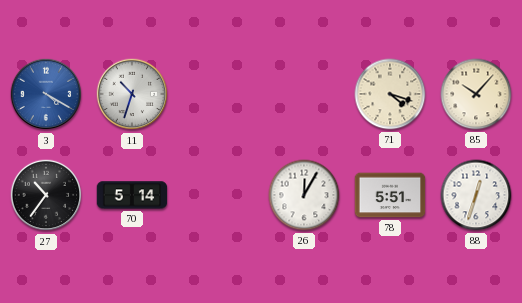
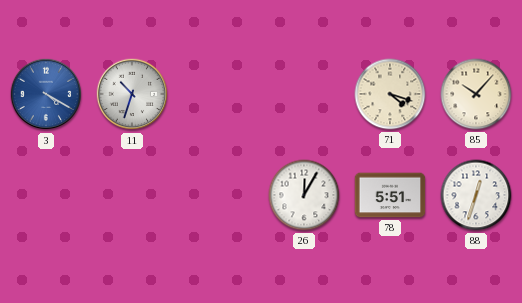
27: 10:36 -> none (46, 195)
70: 5:14 -> none (132, 195)
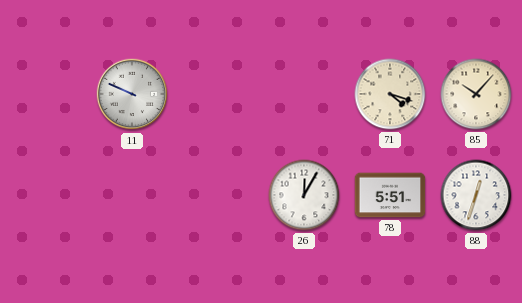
3: 4:20 -> none (46, 94)
11: 10:33 -> 9:49 (132, 94)
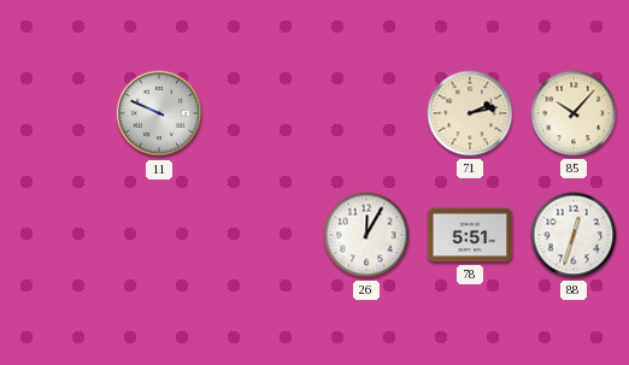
71: 4:18 -> 2:13 (470, 113)
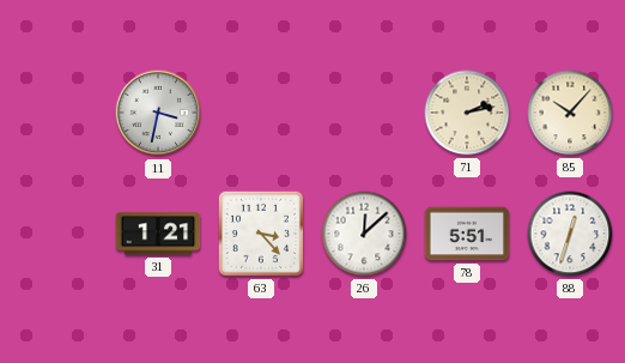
11: 9:49 -> 3:32 (158, 113)
31: none -> 1:21 (158, 234)
63: none -> 3:23 (261, 234)
26: 12:05 -> 12:08 (364, 234)
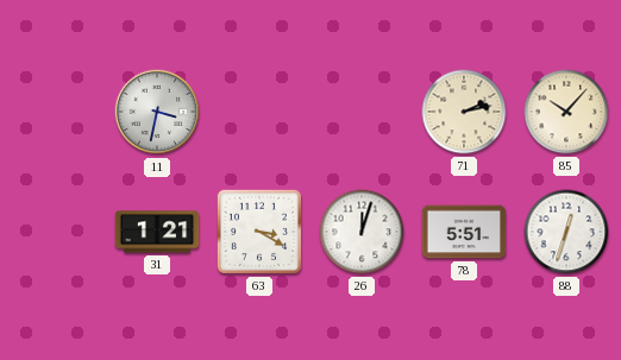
63: 3:23 -> 3:20 (259, 232)
26: 12:08 -> 12:03 (362, 232)
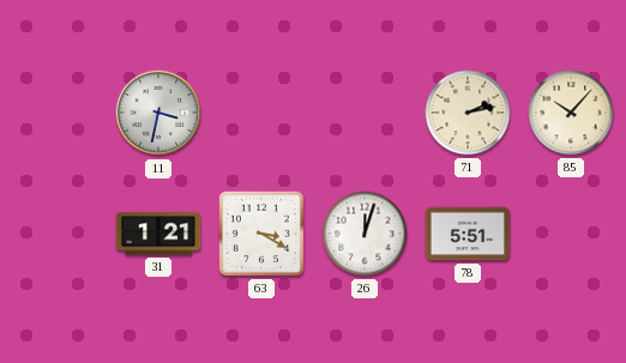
88: 12:33 -> none (566, 232)
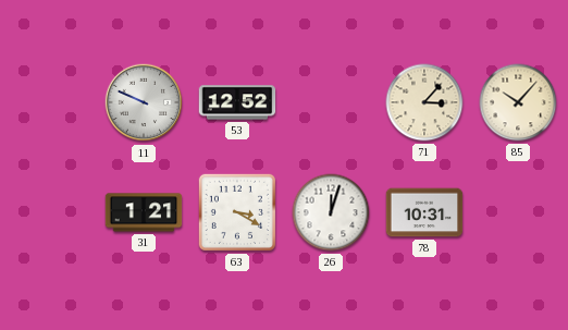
11: 3:32 -> 9:49 (144, 102)
53: none -> 12:52 (237, 102)
71: 2:13 -> 3:07 (424, 102)
78: 5:51 -> 10:31 (424, 212)
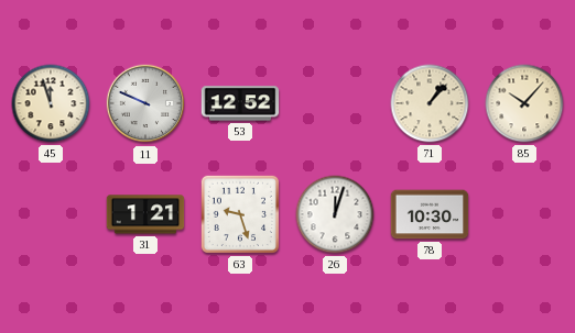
45: none -> 11:57 (51, 103)
71: 3:07 -> 1:07 (430, 103)
63: 3:20 -> 9:27 (240, 214)
78: 10:31 -> 10:30 (430, 214)
